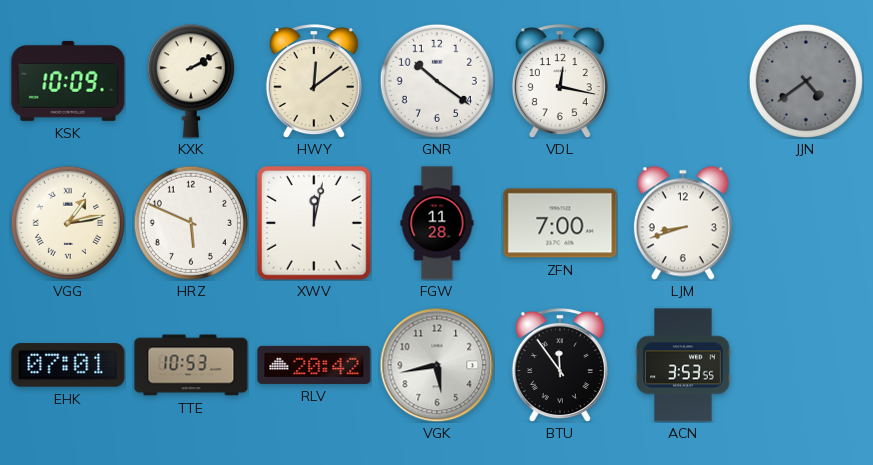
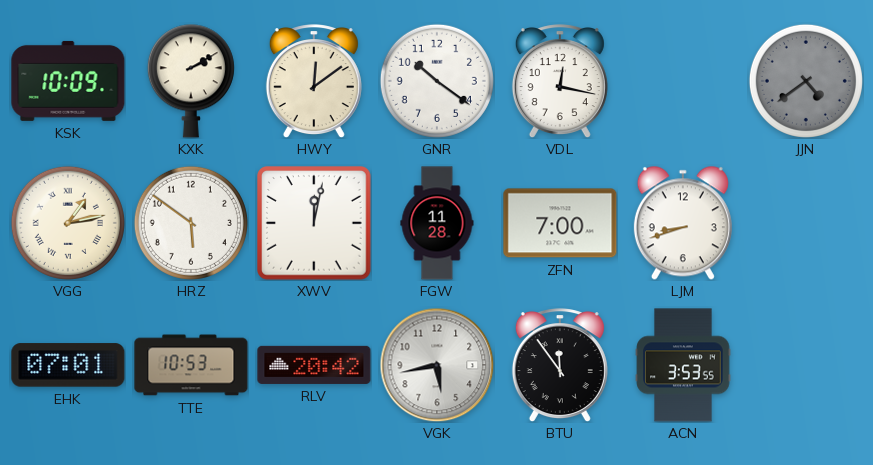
HRZ: 5:49 -> 5:51 (191, 223)
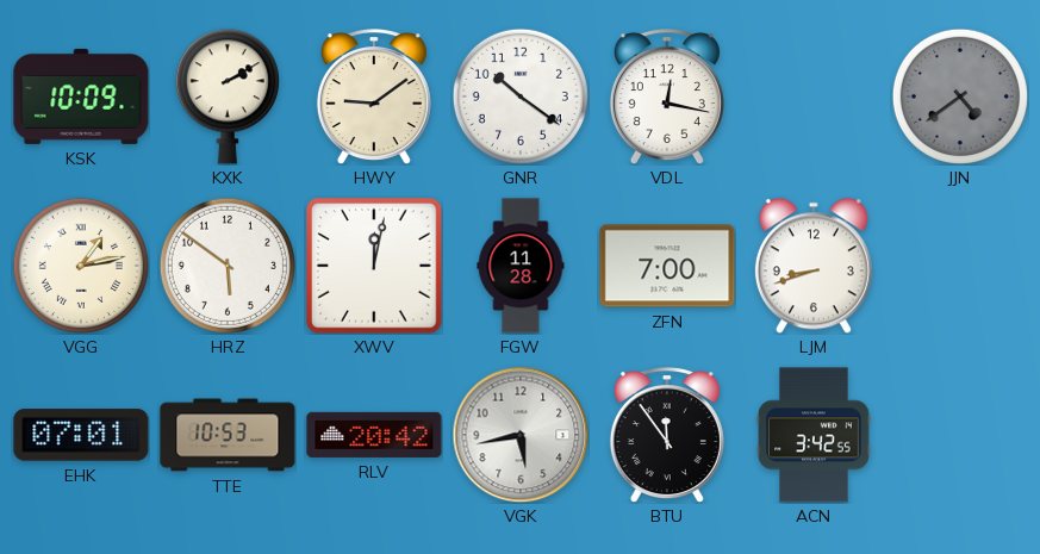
HWY: 12:09 -> 9:09 (374, 97)
ACN: 3:53 -> 3:42 (814, 435)
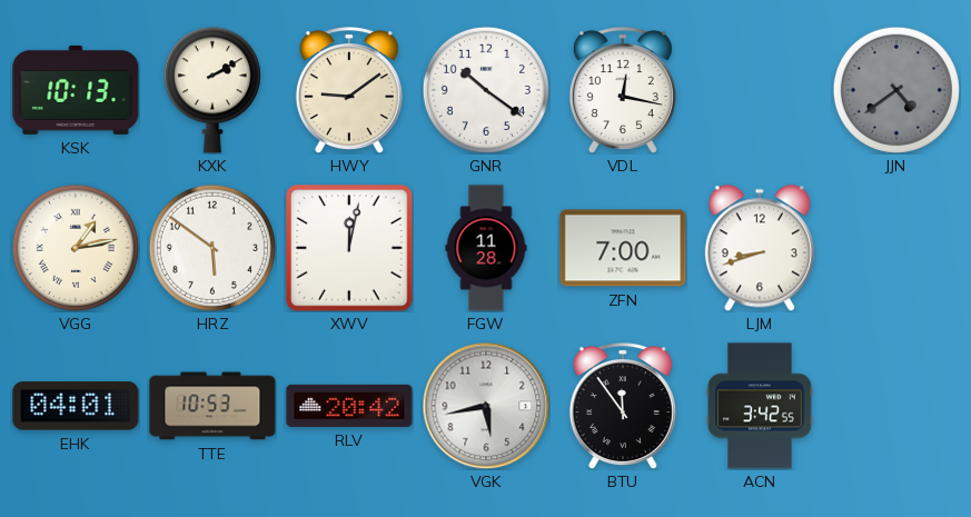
KSK: 10:09 -> 10:13 (76, 90)
EHK: 07:01 -> 04:01 (76, 406)
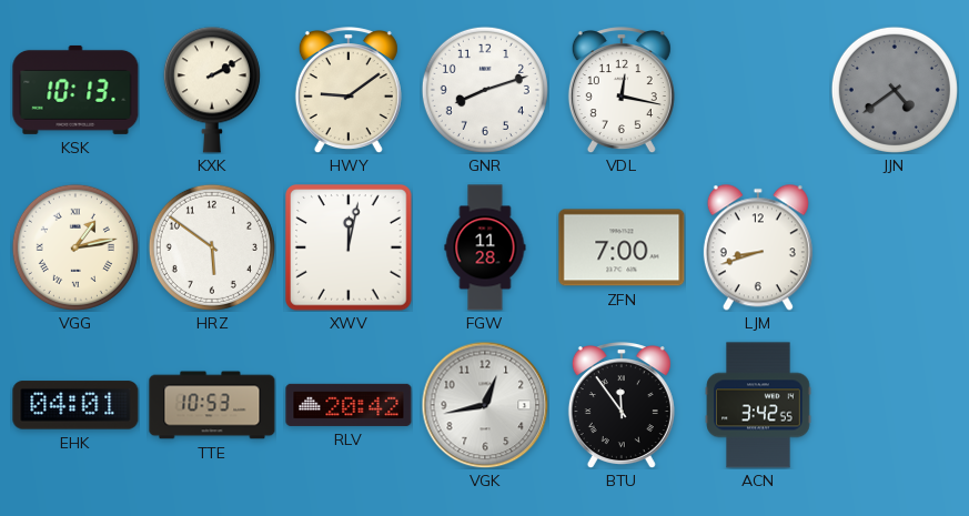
GNR: 10:21 -> 8:12 (485, 90)
VGK: 5:43 -> 12:43 (485, 405)
